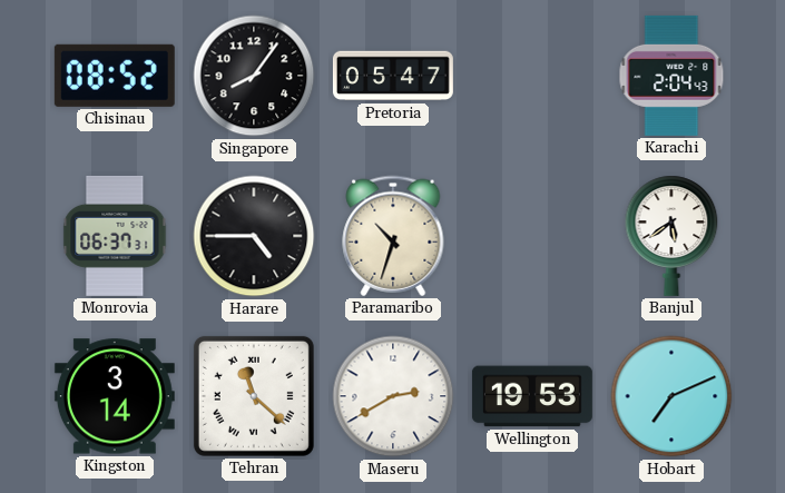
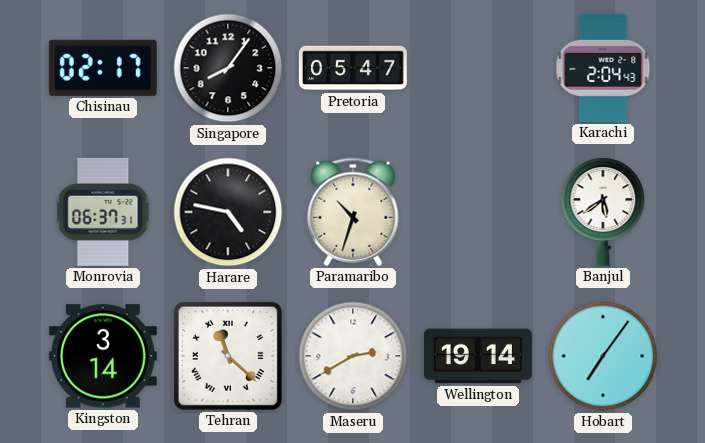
Chisinau: 08:52 -> 02:17 (103, 68)
Harare: 4:45 -> 4:47 (228, 212)
Wellington: 19:53 -> 19:14 (478, 356)
Hobart: 7:11 -> 7:06 (603, 356)
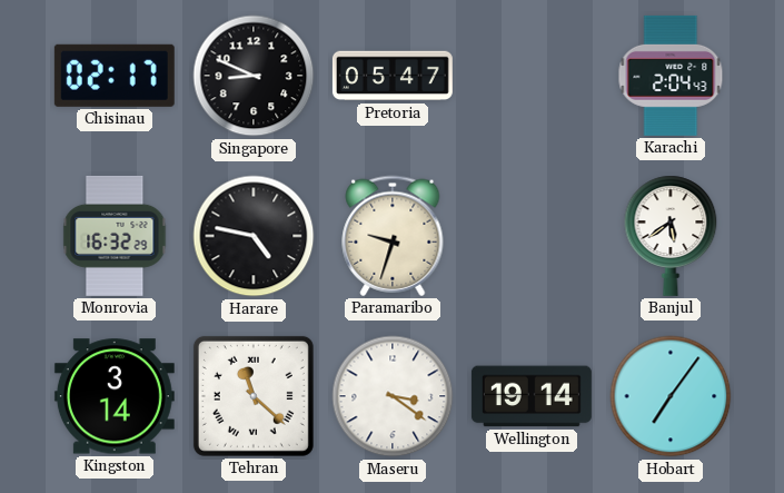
Singapore: 8:06 -> 8:49 (254, 76)
Monrovia: 06:37 -> 16:32 (115, 236)
Paramaribo: 10:33 -> 9:33 (393, 236)
Maseru: 2:40 -> 3:21 (393, 396)
